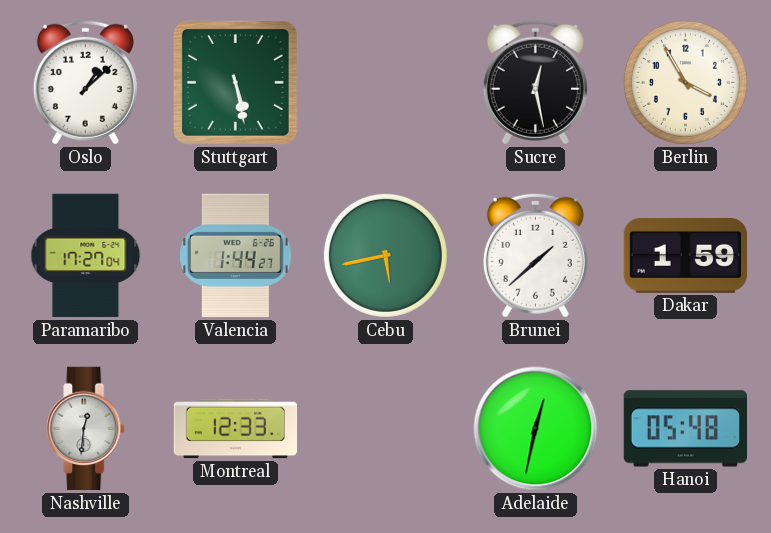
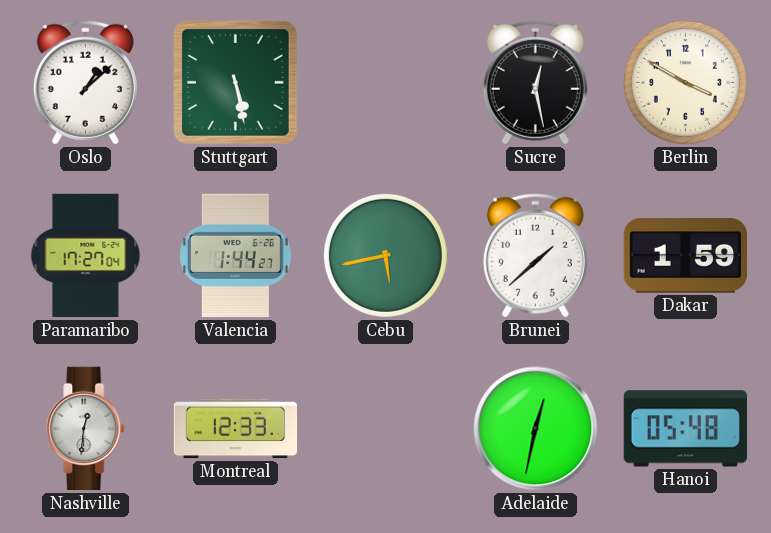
Berlin: 3:55 -> 3:50 (685, 82)
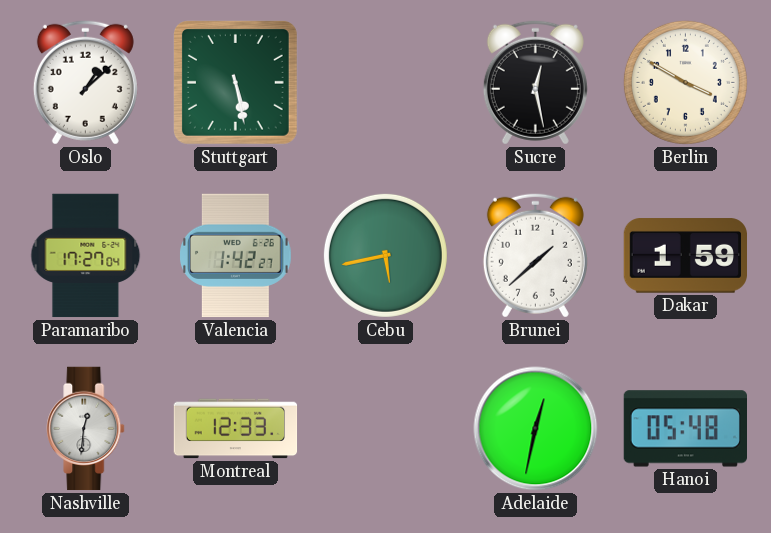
Valencia: 1:44 -> 1:42 (236, 256)
